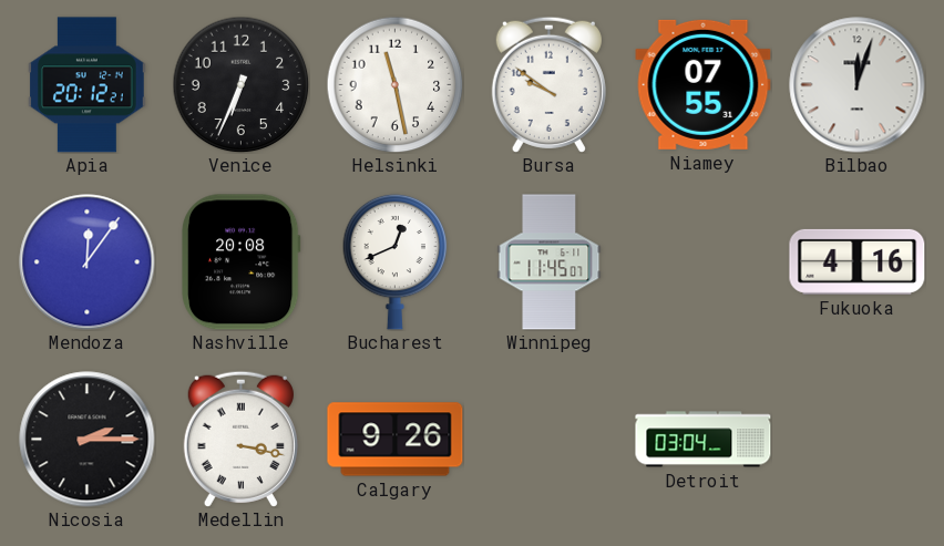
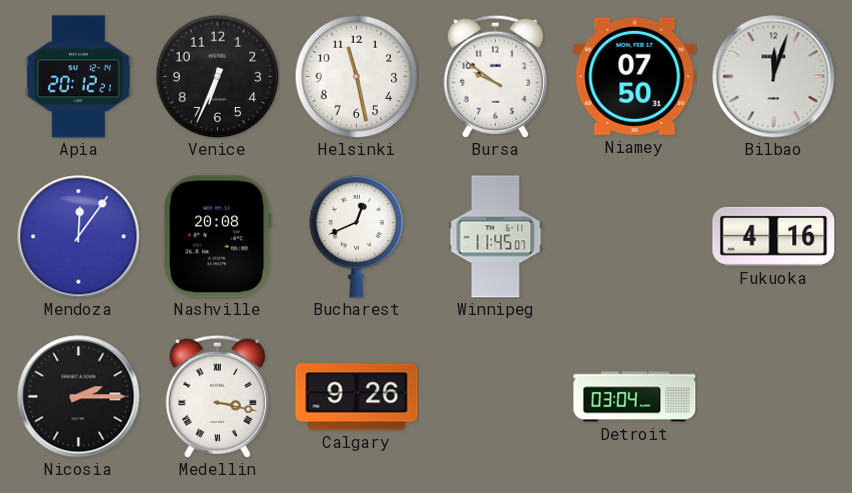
Niamey: 07:55 -> 07:50 (635, 76)
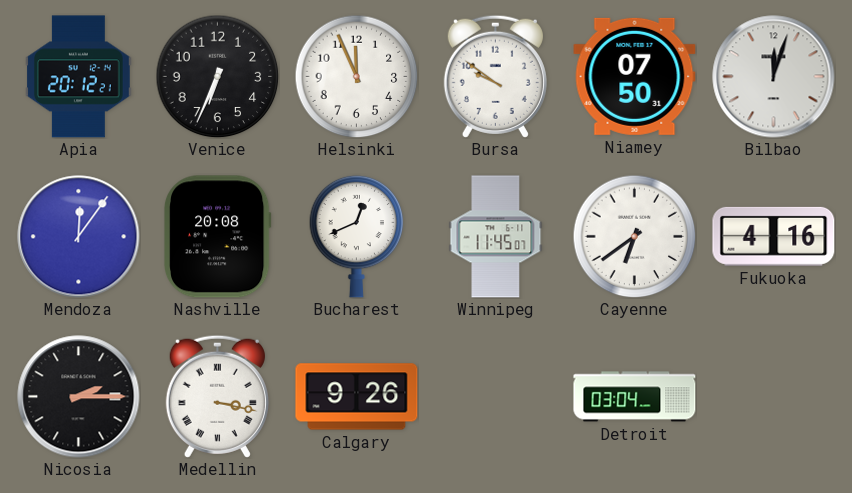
Helsinki: 11:28 -> 11:56 (356, 76)
Cayenne: none -> 6:39 (634, 236)
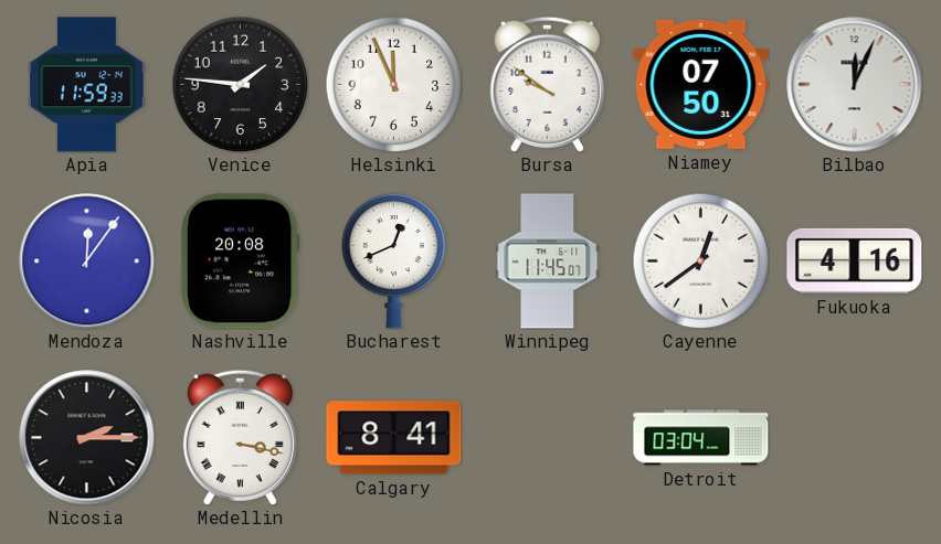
Apia: 20:12 -> 11:59 (87, 85)
Venice: 6:34 -> 1:46 (240, 84)
Bilbao: 12:03 -> 12:04 (855, 85)
Cayenne: 6:39 -> 12:39 (700, 260)
Calgary: 9:26 -> 8:41 (394, 438)
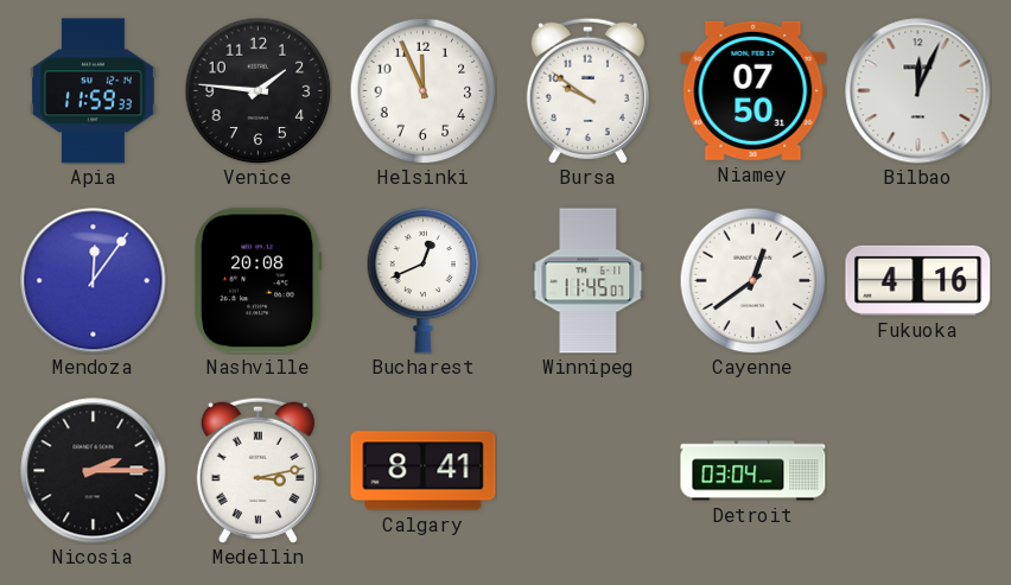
Medellin: 3:17 -> 3:13 (257, 470)
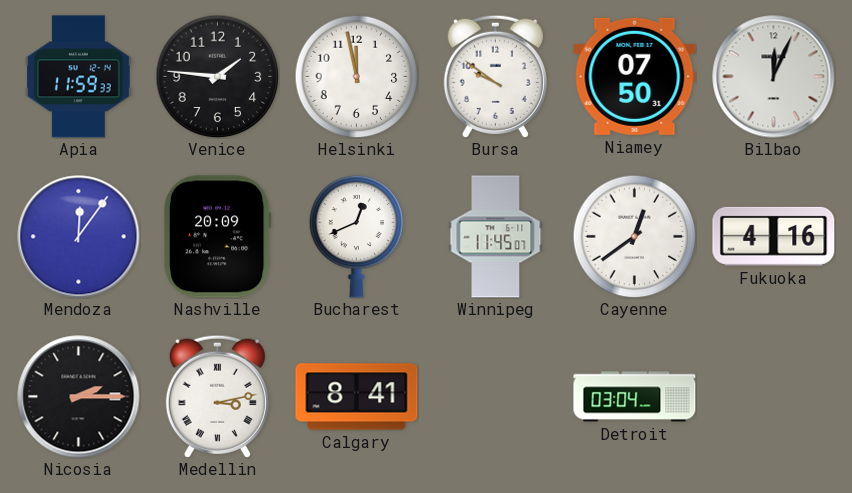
Helsinki: 11:56 -> 11:58 (356, 76)
Nashville: 20:08 -> 20:09 (217, 237)
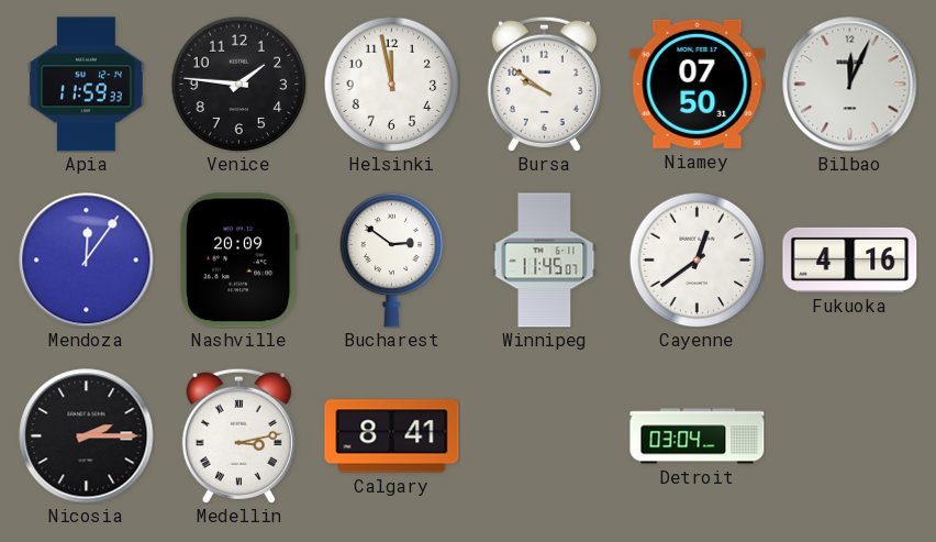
Bucharest: 12:41 -> 2:51 (392, 259)
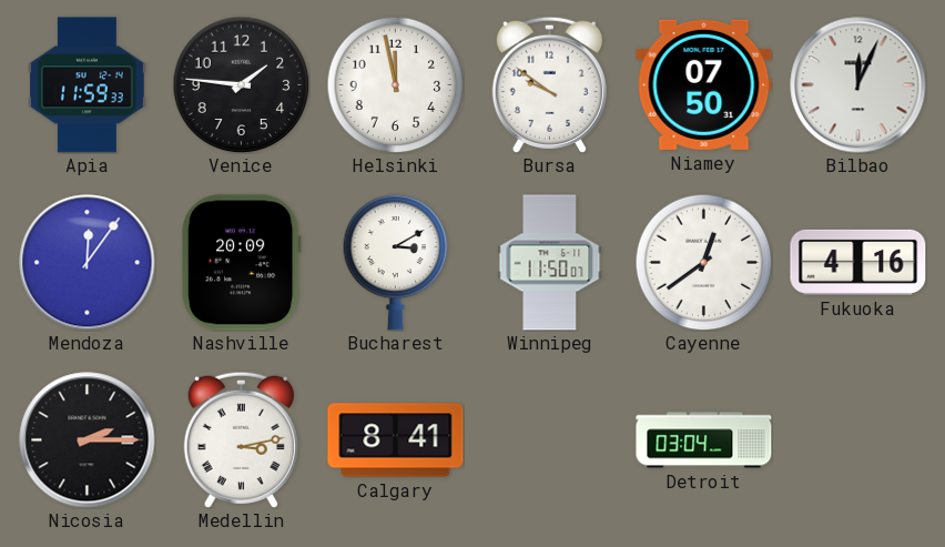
Bucharest: 2:51 -> 3:10 (396, 262)
Winnipeg: 11:45 -> 11:50 (550, 263)
